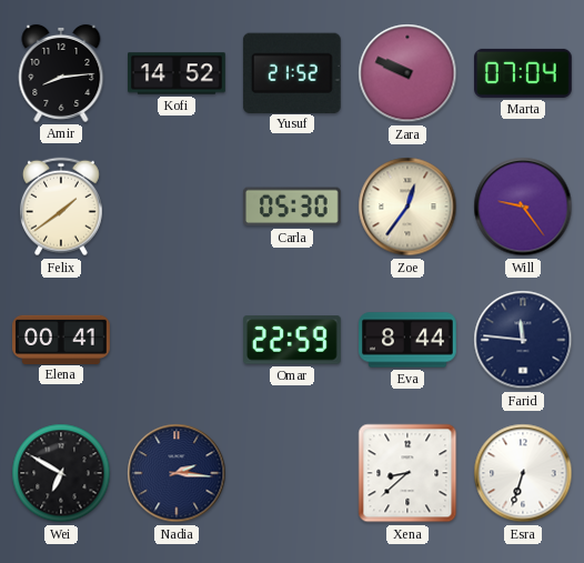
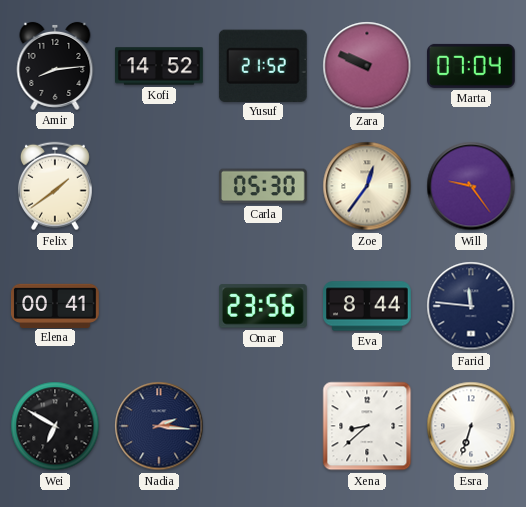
Omar: 22:59 -> 23:56 (264, 306)
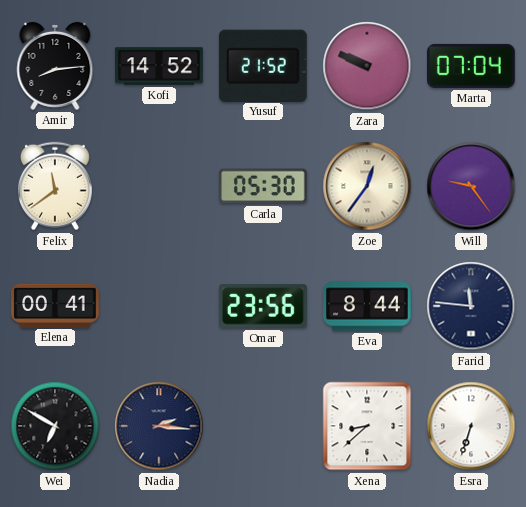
Felix: 1:39 -> 11:39 (55, 186)
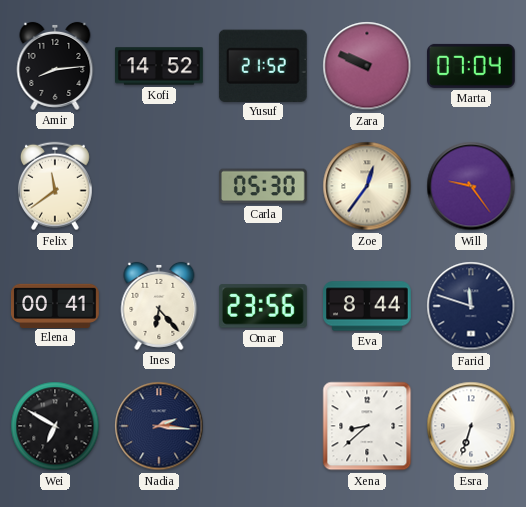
Ines: none -> 6:23 (159, 306)
Farid: 11:46 -> 11:48 (471, 306)
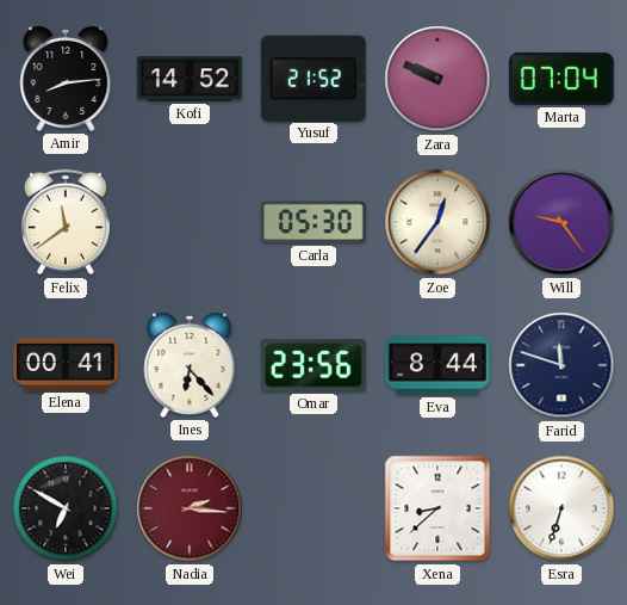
Nadia dial: navy -> burgundy (190, 508)
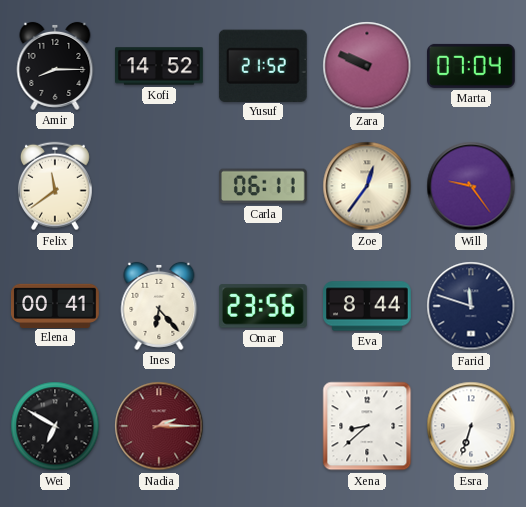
Amir: 8:14 -> 8:15 (55, 66)
Carla: 05:30 -> 06:11 (264, 186)
Nadia: 2:16 -> 2:15 (159, 426)
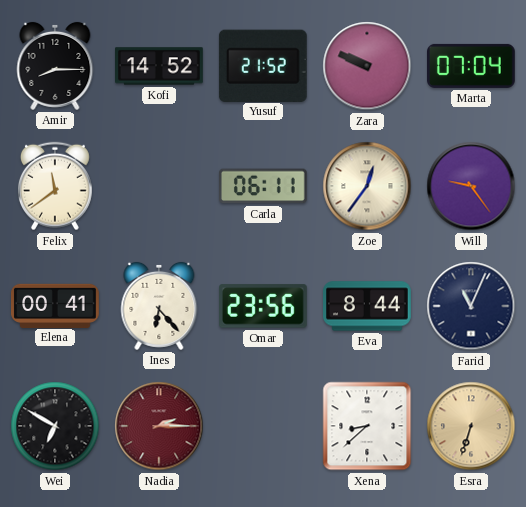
Farid: 11:48 -> 11:04 (471, 306)
Esra dial: white -> champagne (471, 426)
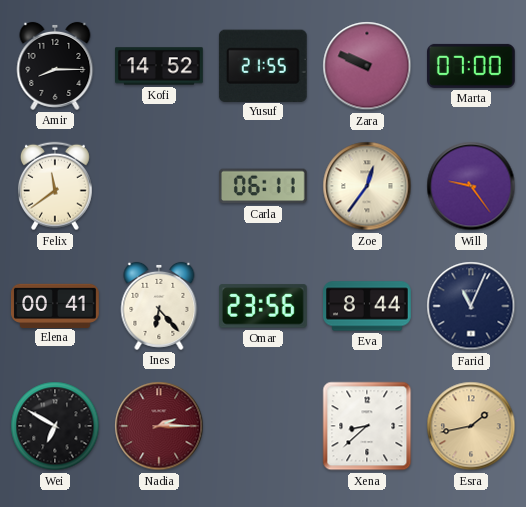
Yusuf: 21:52 -> 21:55 (263, 65)
Marta: 07:04 -> 07:00 (472, 66)
Esra: 6:33 -> 1:43 (471, 426)
